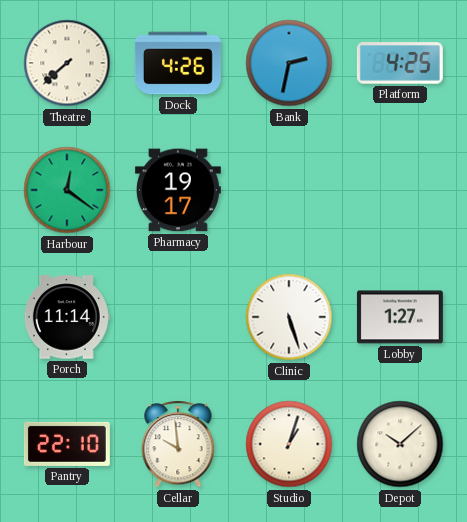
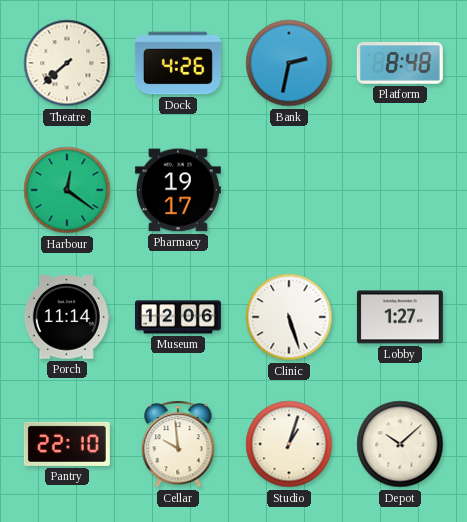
Platform: 4:25 -> 8:48 (400, 63)
Museum: none -> 12:06 (178, 317)
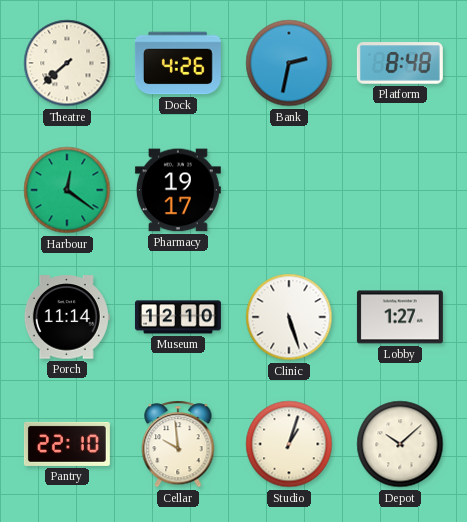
Museum: 12:06 -> 12:10 (178, 317)
